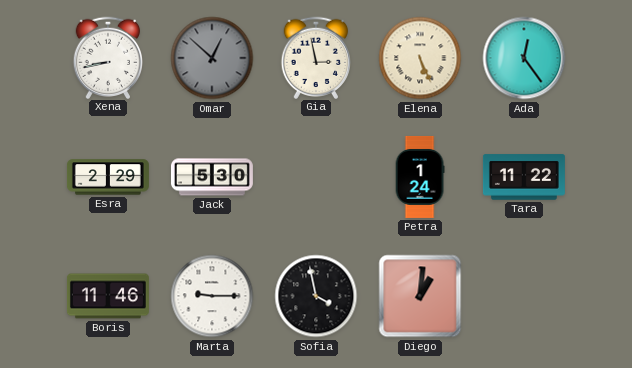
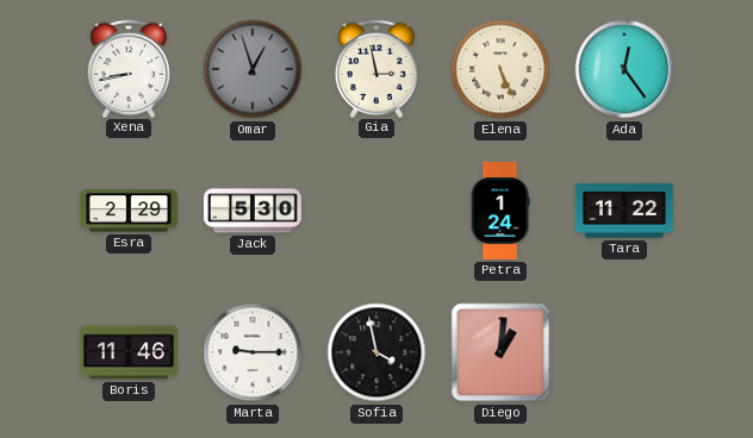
Omar: 12:52 -> 12:57 (253, 69)
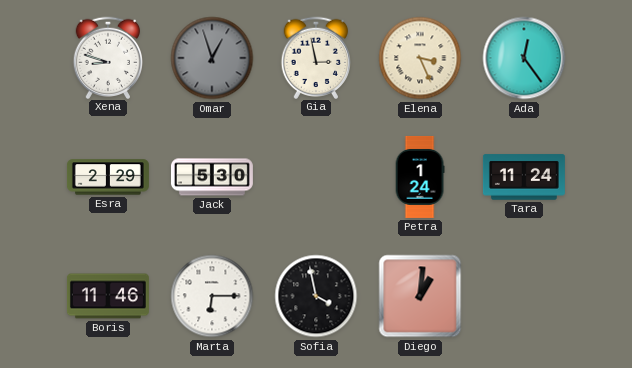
Xena: 8:43 -> 8:48 (107, 57)
Elena: 5:26 -> 3:26 (420, 58)
Tara: 11:22 -> 11:24 (524, 177)
Marta: 9:15 -> 6:15 (212, 296)
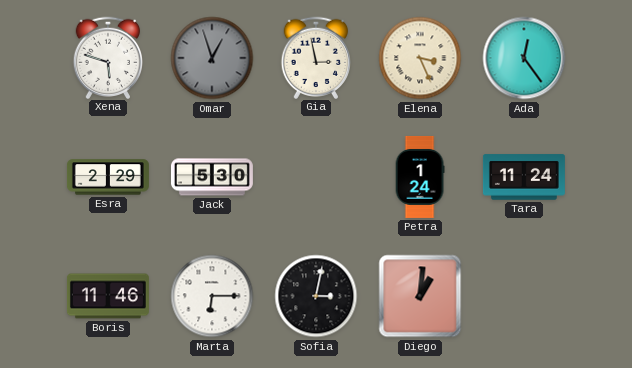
Xena: 8:48 -> 5:48 (107, 57)
Sofia: 3:58 -> 3:02 (316, 296)
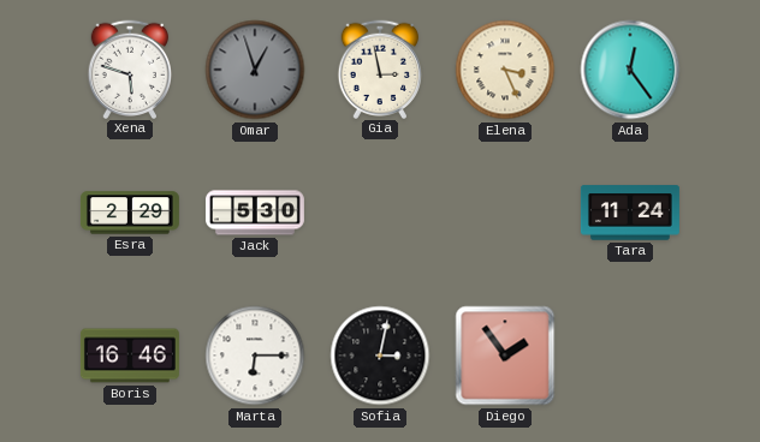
Petra: 1:24 -> none (420, 177)
Boris: 11:46 -> 16:46 (130, 356)
Diego: 1:01 -> 1:54 (505, 356)
